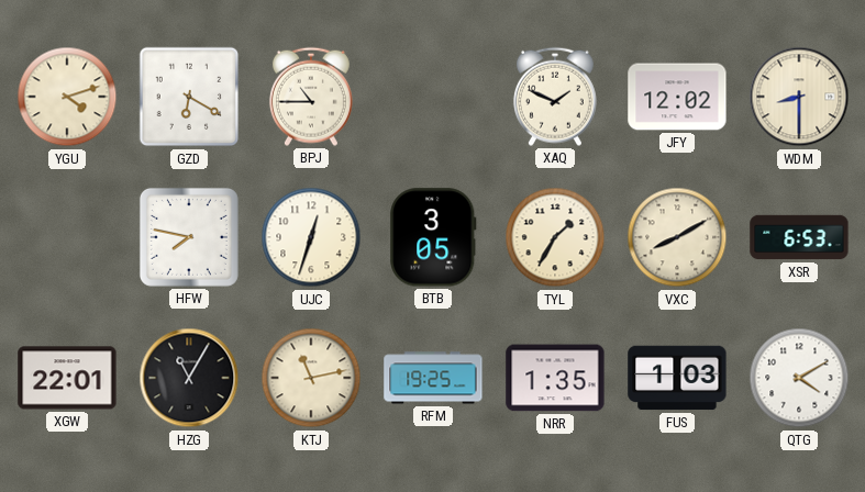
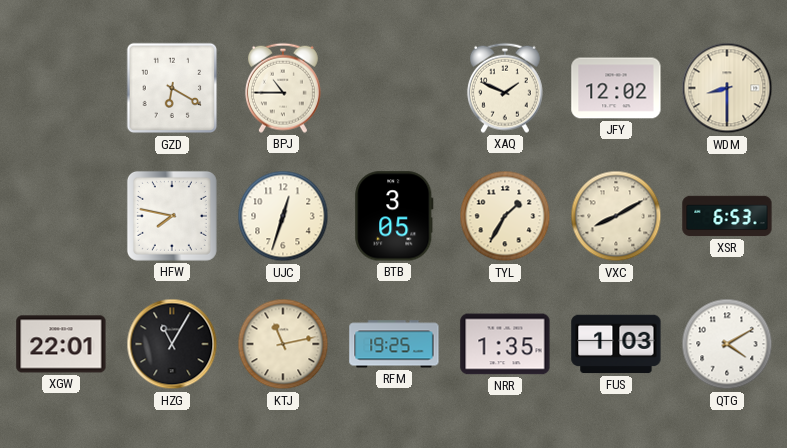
YGU: 4:12 -> none (67, 97)
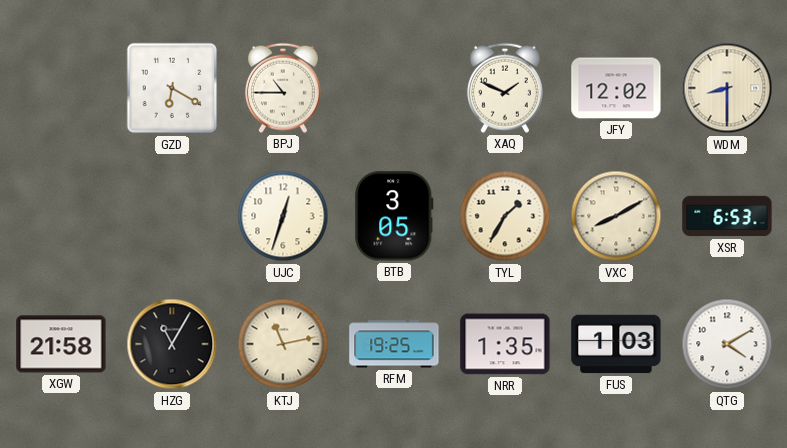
HFW: 7:47 -> none (172, 216)
XGW: 22:01 -> 21:58 (61, 344)
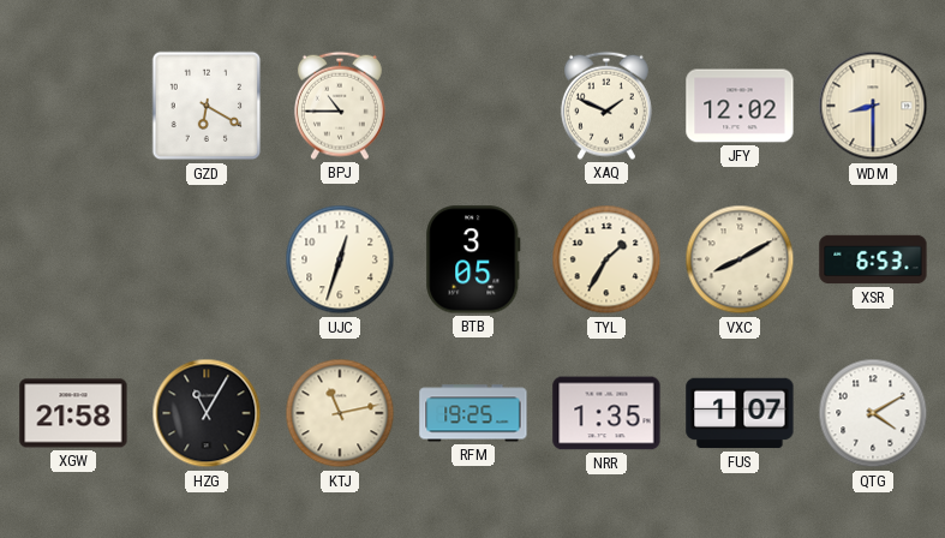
FUS: 1:03 -> 1:07 (740, 413)
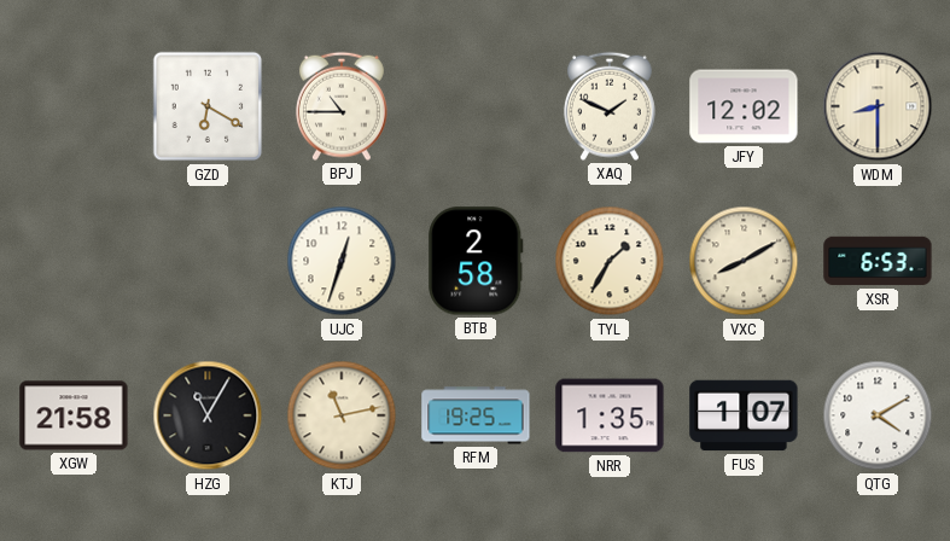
BTB: 3:05 -> 2:58 (476, 261)
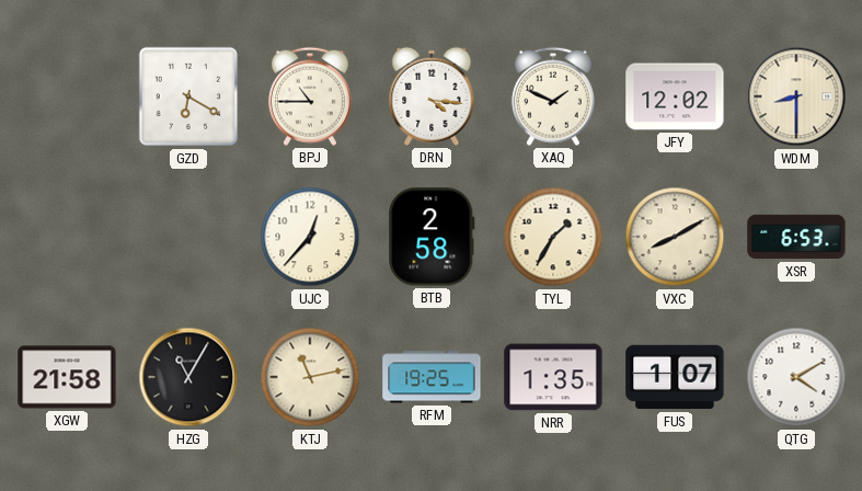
DRN: none -> 4:16 (432, 96)
UJC: 12:33 -> 12:37 (310, 237)
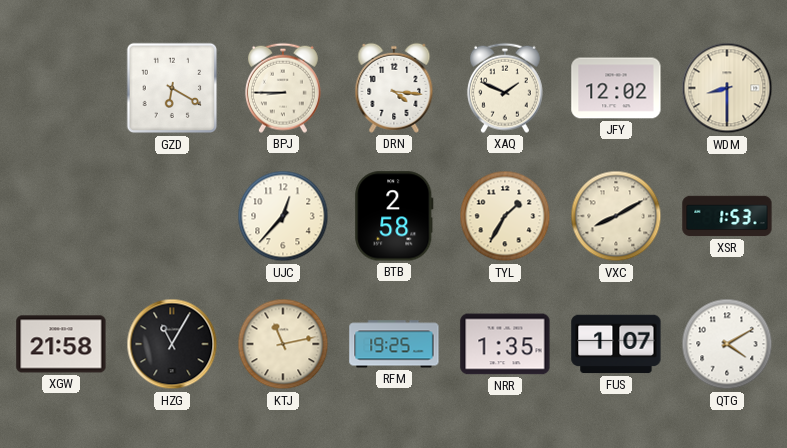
BPJ: 10:45 -> 8:45 (283, 88)
XSR: 6:53 -> 1:53 (727, 216)
